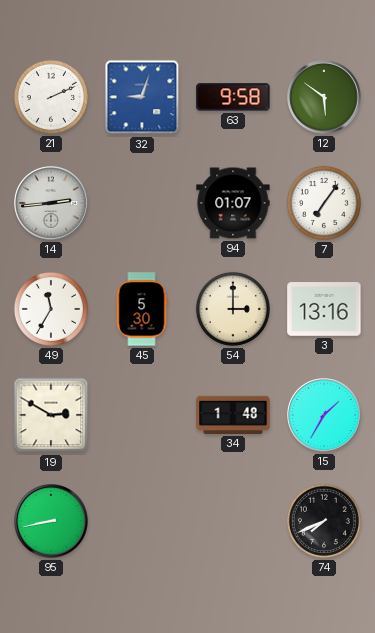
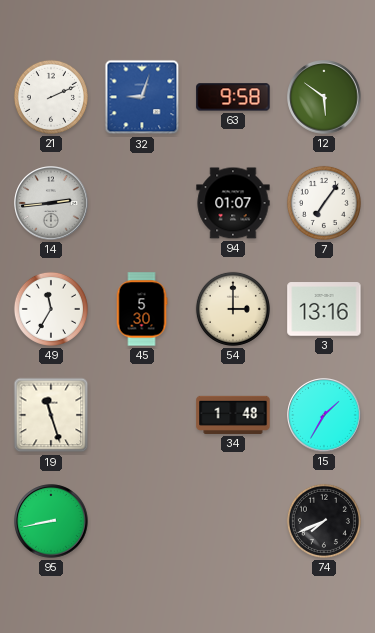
19: 2:50 -> 11:27 (51, 415)
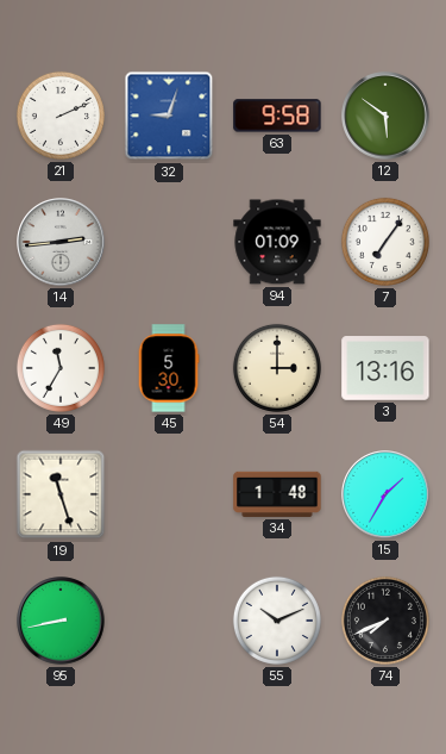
94: 01:07 -> 01:09 (277, 242)
55: none -> 10:11 (277, 621)
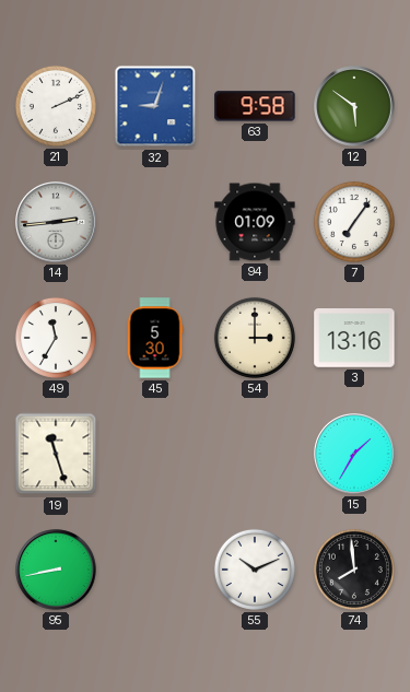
34: 1:48 -> none (277, 494)
74: 7:41 -> 7:59 (354, 570)
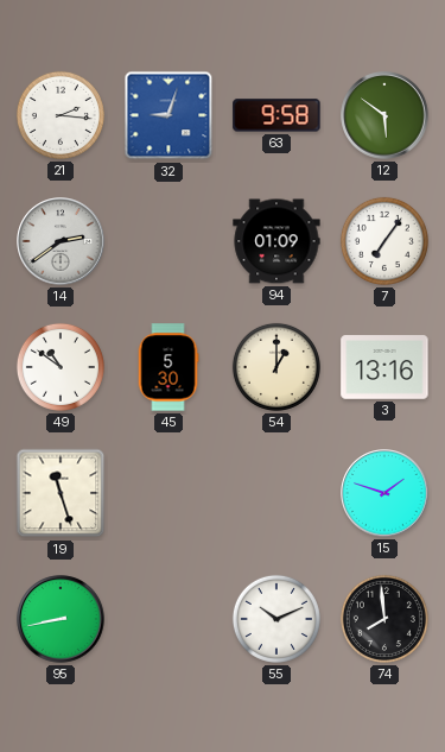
21: 2:11 -> 2:16 (61, 115)
14: 2:44 -> 2:39 (61, 241)
49: 11:35 -> 10:51 (61, 367)
54: 3:00 -> 1:00 (276, 367)
15: 1:35 -> 1:48 (384, 493)
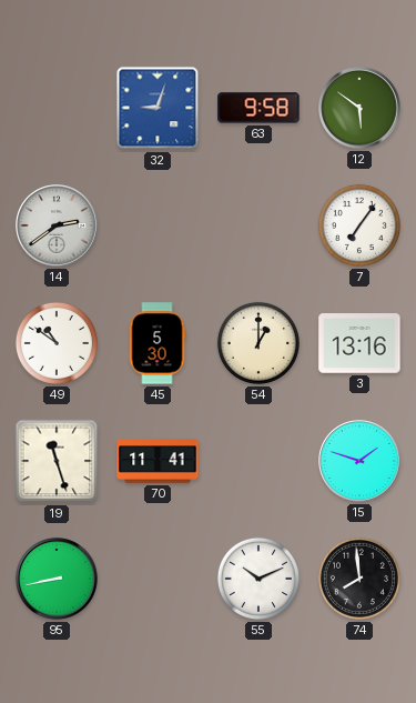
21: 2:16 -> none (61, 115)
94: 01:09 -> none (276, 241)
70: none -> 11:41 (158, 461)
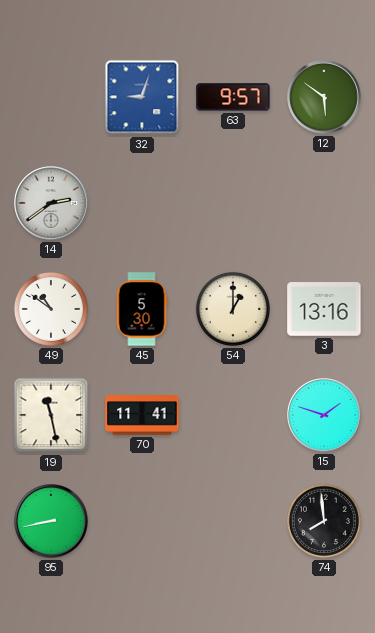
63: 9:58 -> 9:57 (233, 97)
7: 7:06 -> none (359, 225)
19: 11:27 -> 11:28 (51, 415)
55: 10:11 -> none (258, 579)
